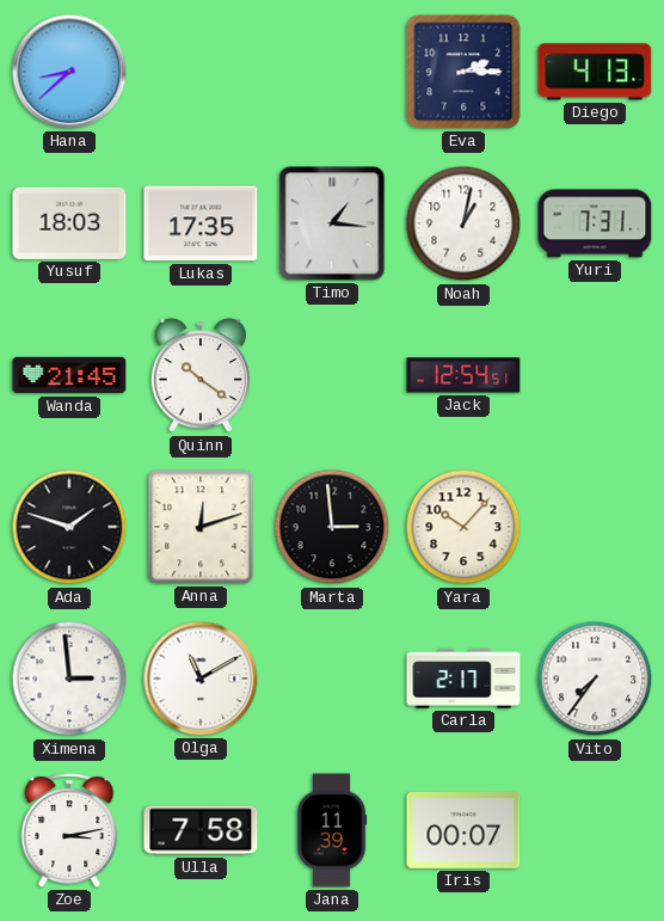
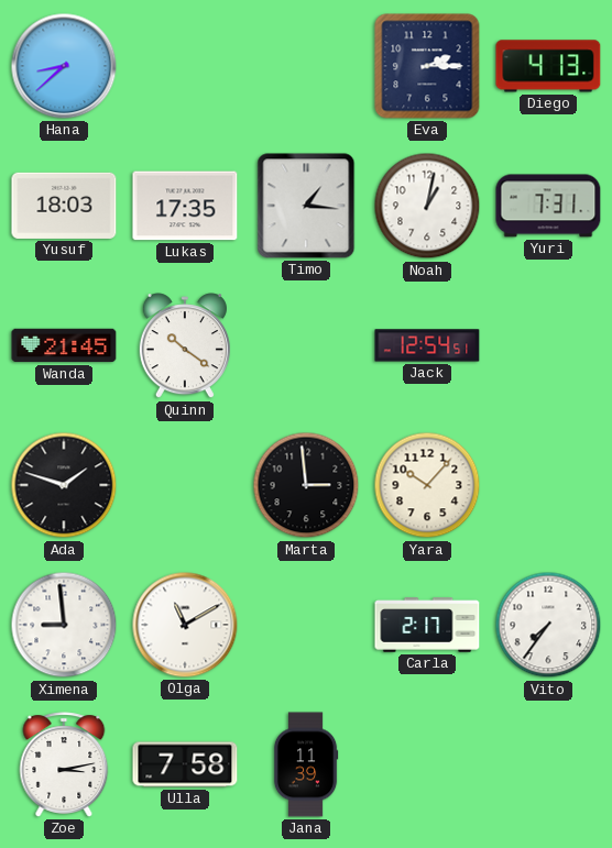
Anna: 12:12 -> none (201, 527)
Ximena: 2:59 -> 8:59 (64, 625)
Iris: 00:07 -> none (463, 830)
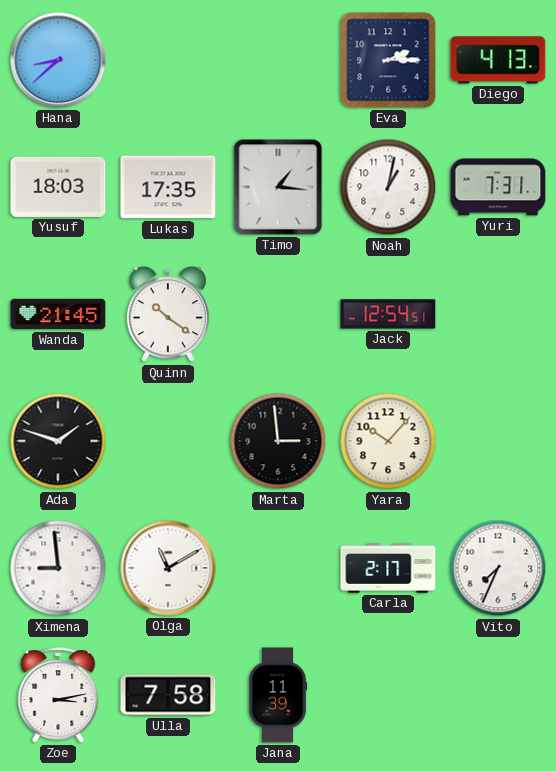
Vito: 7:36 -> 7:34 (498, 568)
